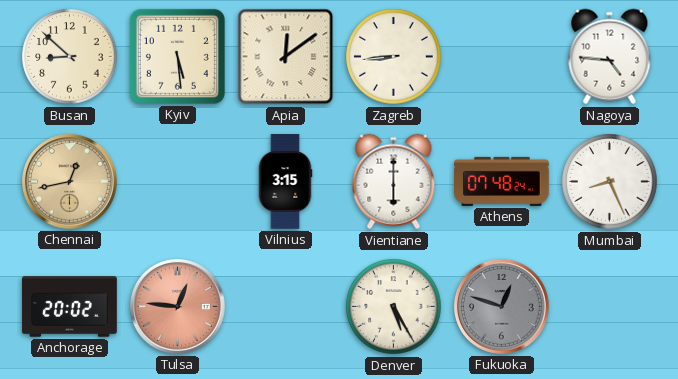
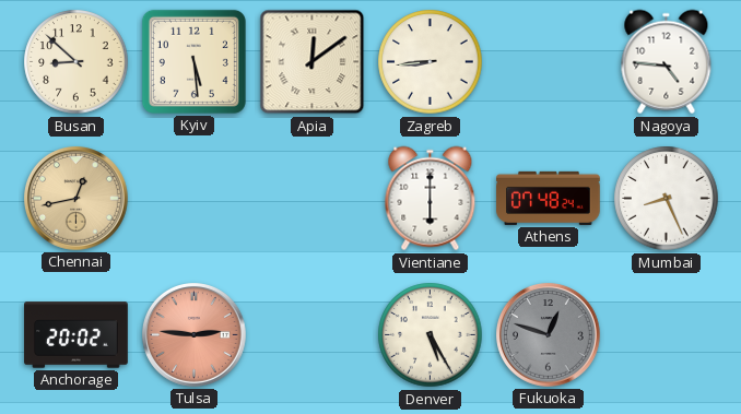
Vilnius: 3:15 -> none (285, 182)
Tulsa: 12:46 -> 2:46 (195, 335)
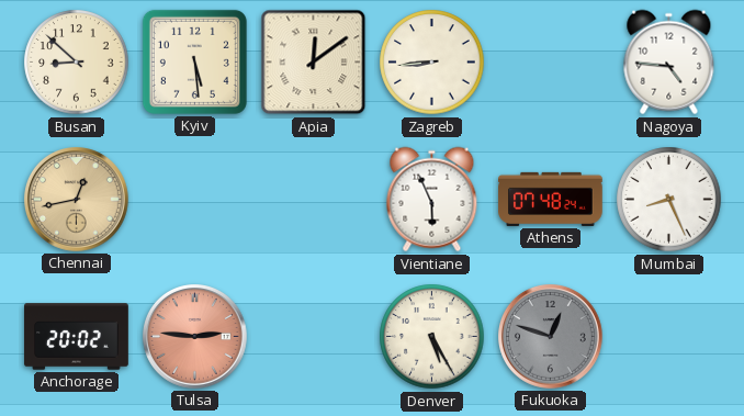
Vientiane: 6:00 -> 5:56 (432, 200)
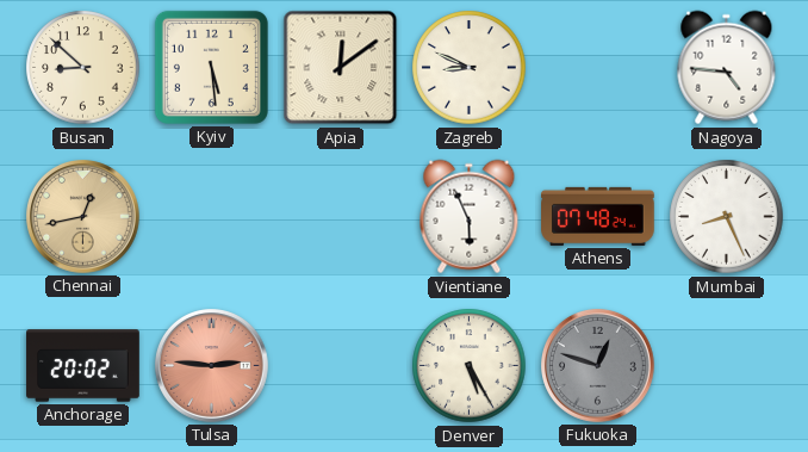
Zagreb: 8:44 -> 8:49 (470, 68)
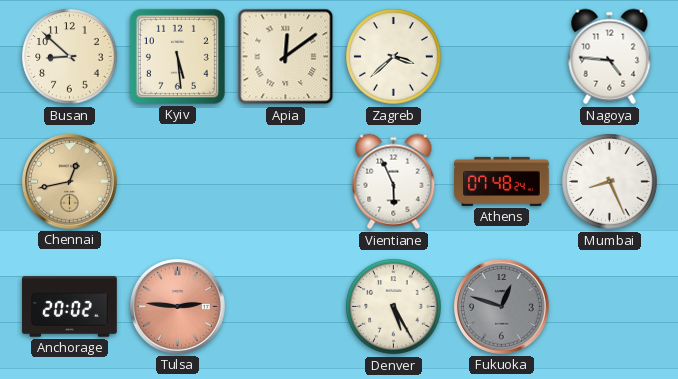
Zagreb: 8:49 -> 3:38 (394, 57)
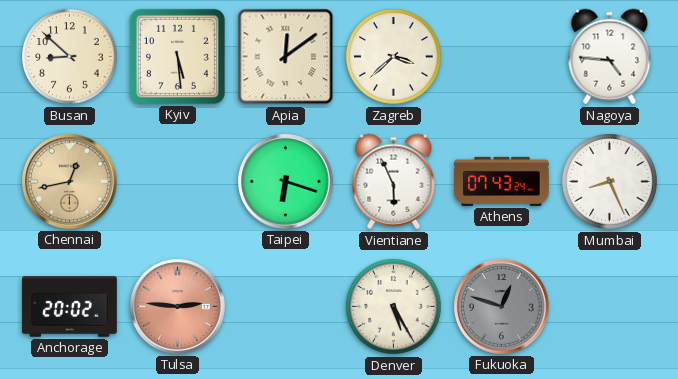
Taipei: none -> 6:18 (286, 182)
Athens: 07:48 -> 07:43 (502, 181)
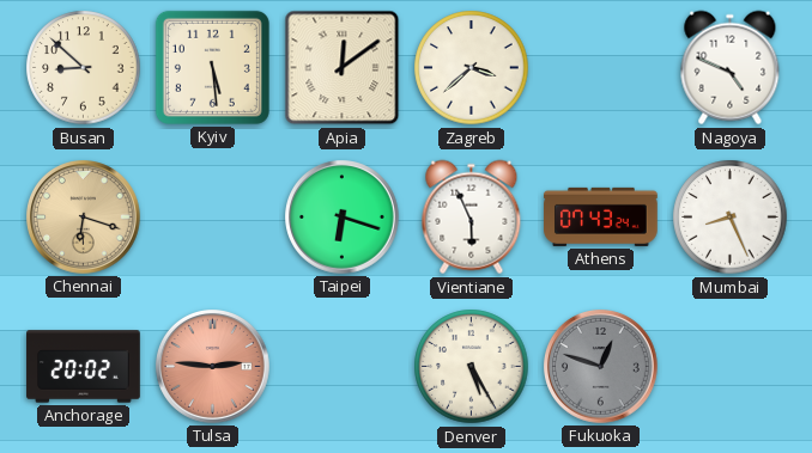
Nagoya: 4:46 -> 4:49 (731, 68)
Chennai: 12:43 -> 6:18 (84, 218)
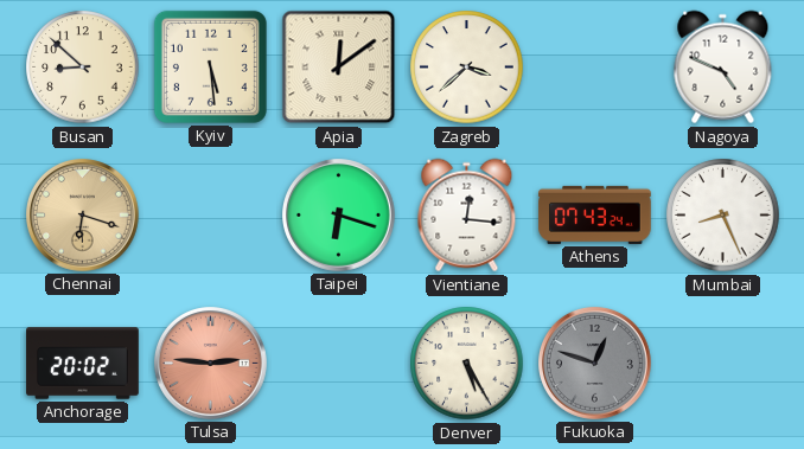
Vientiane: 5:56 -> 12:16 (467, 216)
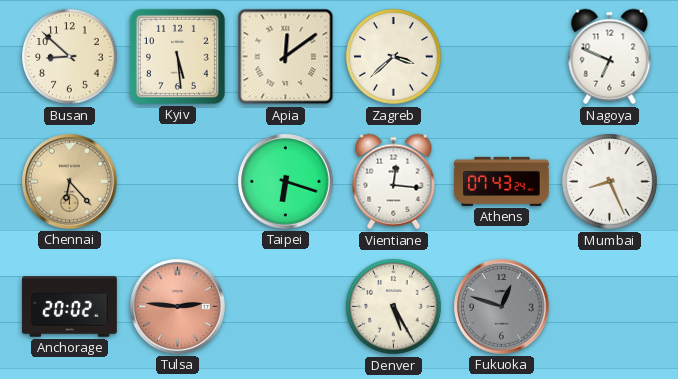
Nagoya: 4:49 -> 6:49 (610, 57)
Chennai: 6:18 -> 6:23 (70, 182)
